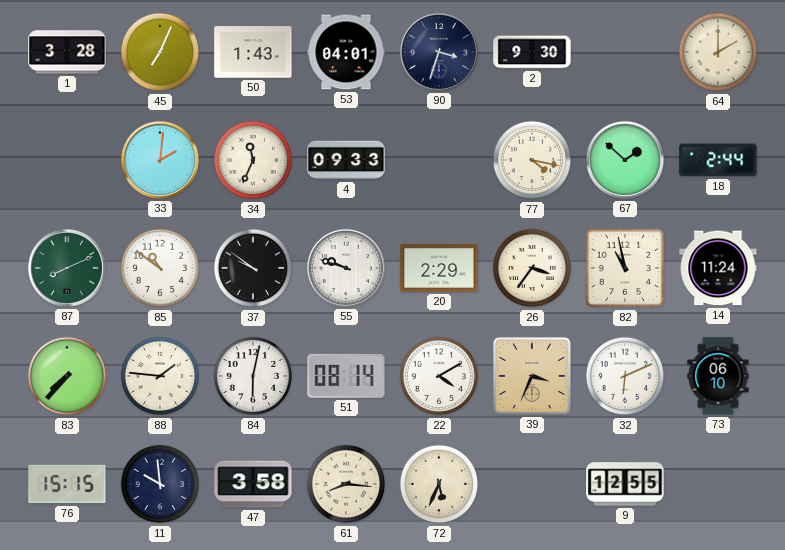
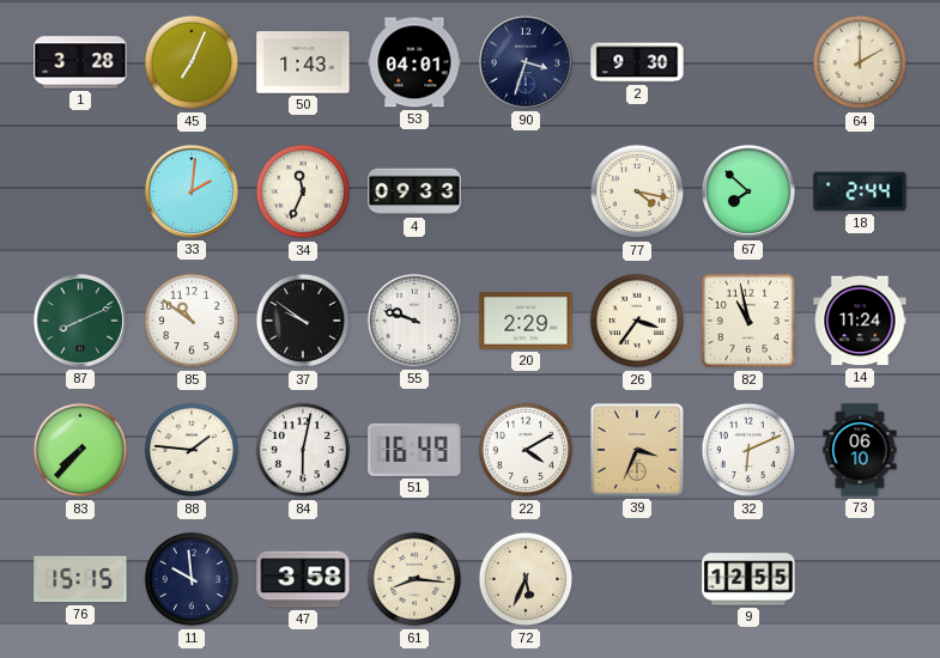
67: 1:52 -> 7:52 (748, 191)
51: 08:14 -> 16:49 (414, 450)
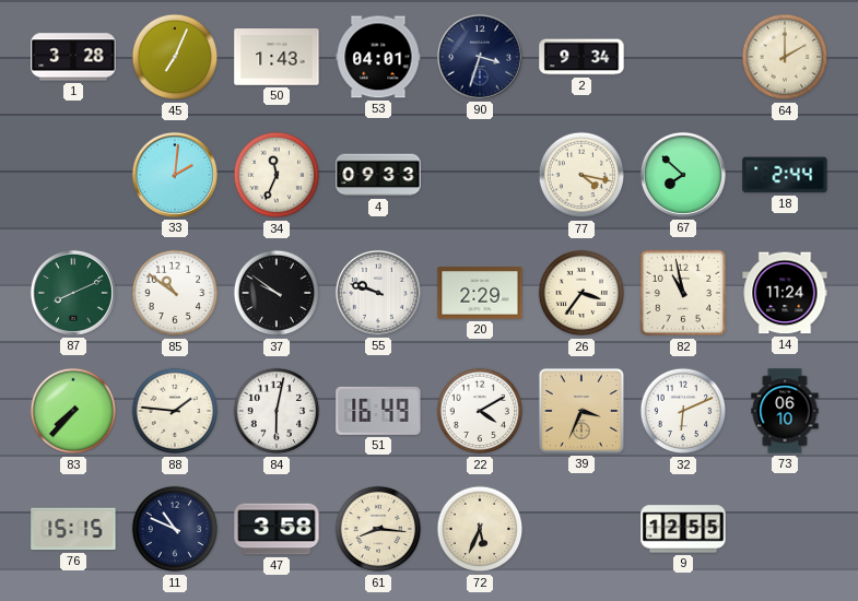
2: 9:30 -> 9:34 (581, 57)
11: 9:59 -> 10:49 (175, 529)
